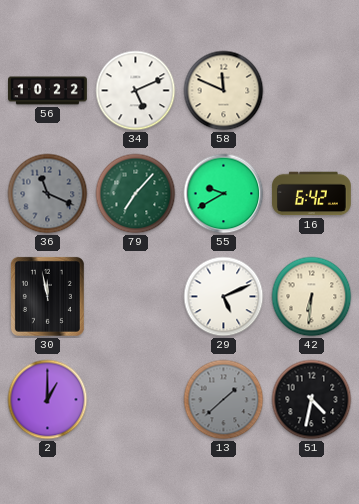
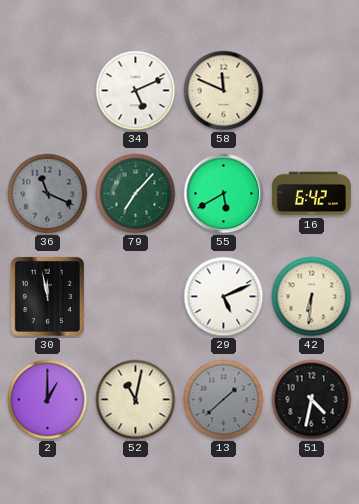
56: 10:22 -> none (48, 91)
55: 9:40 -> 5:40 (224, 194)
52: none -> 11:02 (136, 400)
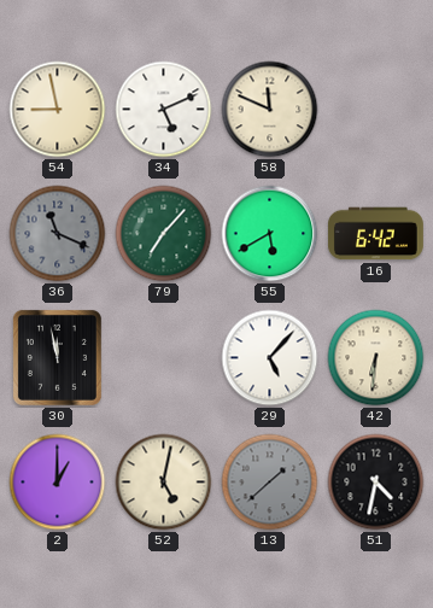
54: none -> 8:58 (58, 110)
29: 5:11 -> 5:07 (270, 358)
52: 11:02 -> 5:02 (164, 483)
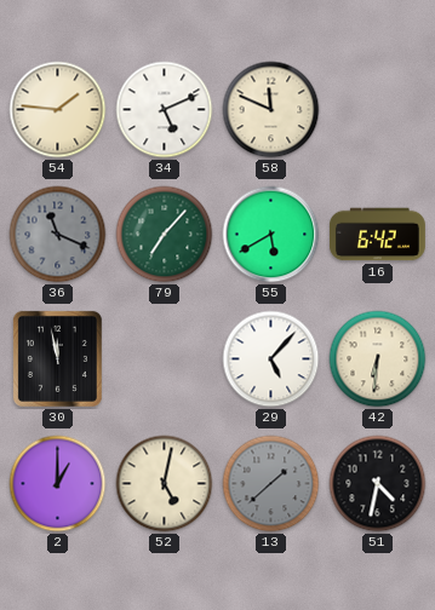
54: 8:58 -> 1:46 (58, 110)
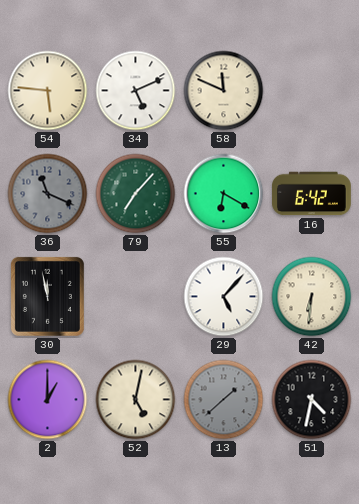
54: 1:46 -> 5:46 (48, 91)
55: 5:40 -> 6:20 (224, 194)
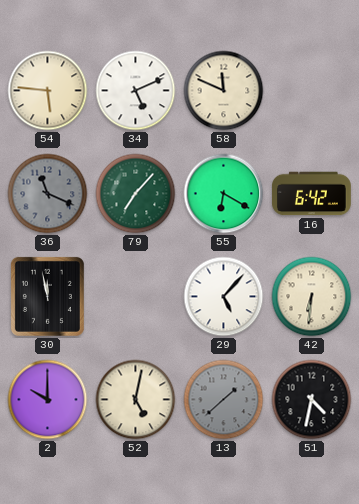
2: 1:00 -> 10:00 (48, 400)
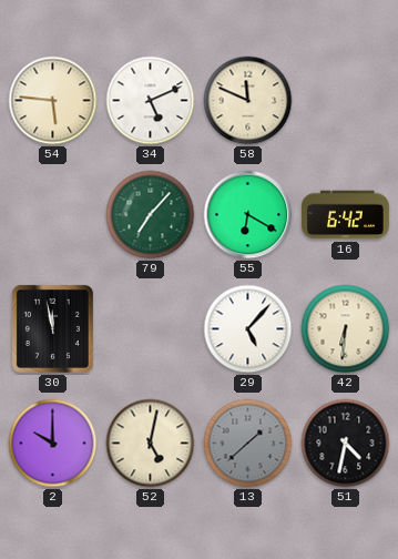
36: 11:19 -> none (48, 194)
